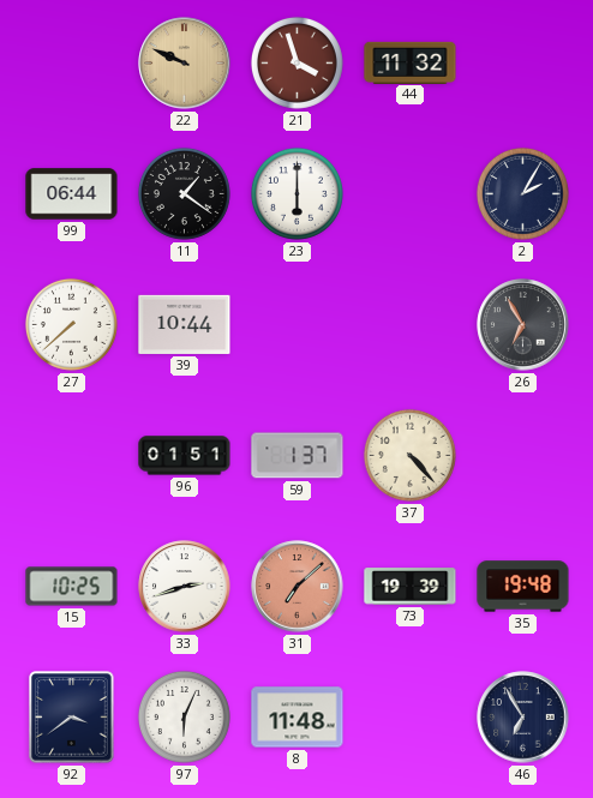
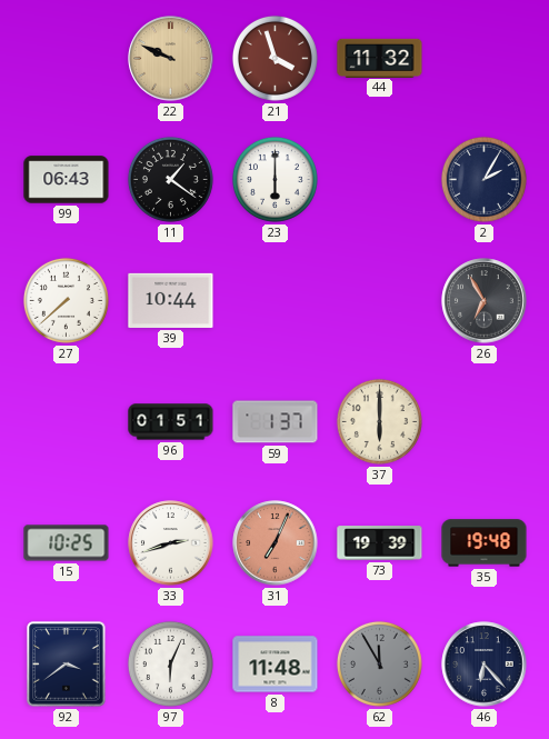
99: 06:44 -> 06:43 (67, 180)
37: 4:23 -> 6:00 (379, 421)
31: 7:08 -> 7:04 (276, 543)
62: none -> 11:55 (379, 663)
46: 6:55 -> 6:23 (485, 665)
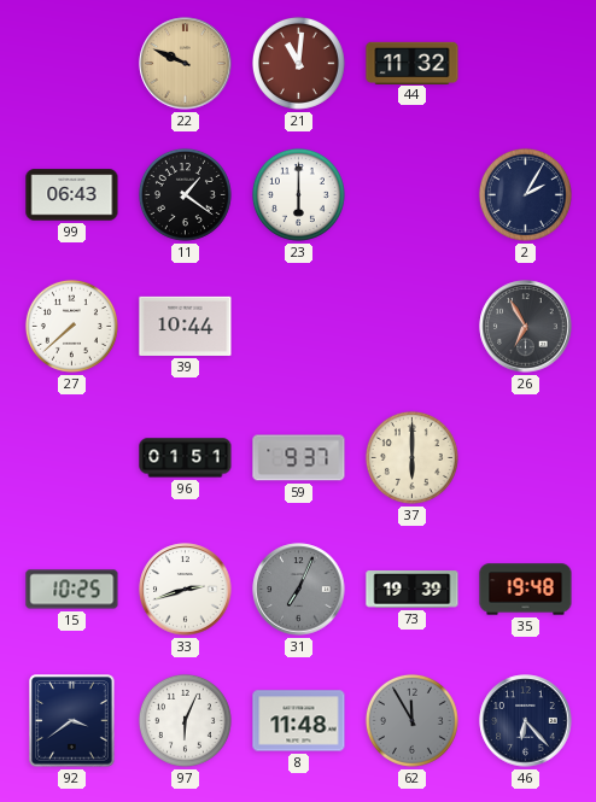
21: 3:57 -> 11:01 (298, 63)
59: 1:37 -> 9:37 (299, 458)
31 dial: salmon -> grey (299, 590)
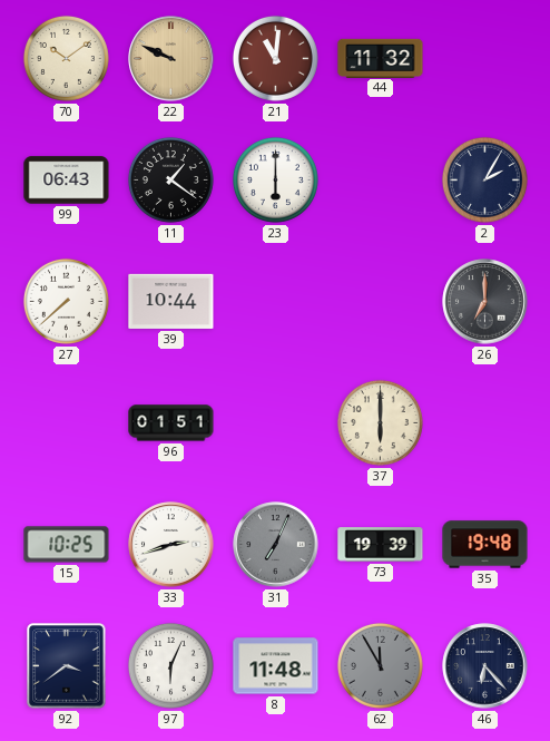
70: none -> 10:09 (66, 58)
26: 6:55 -> 7:00 (485, 302)
59: 9:37 -> none (299, 458)
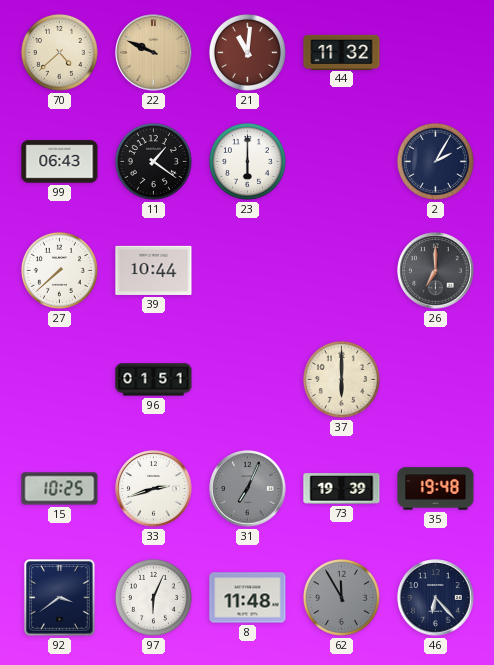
70: 10:09 -> 4:38 (59, 52)
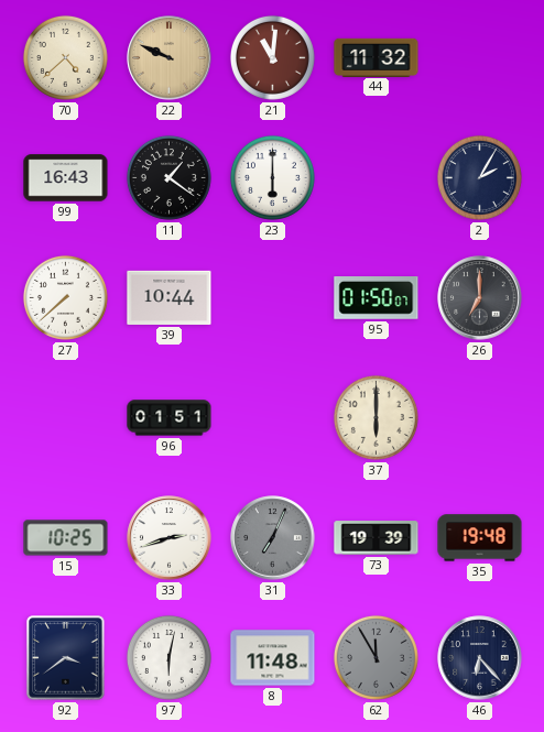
99: 06:43 -> 16:43 (66, 178)
95: none -> 01:50 (377, 298)
97: 6:04 -> 6:02 (168, 657)
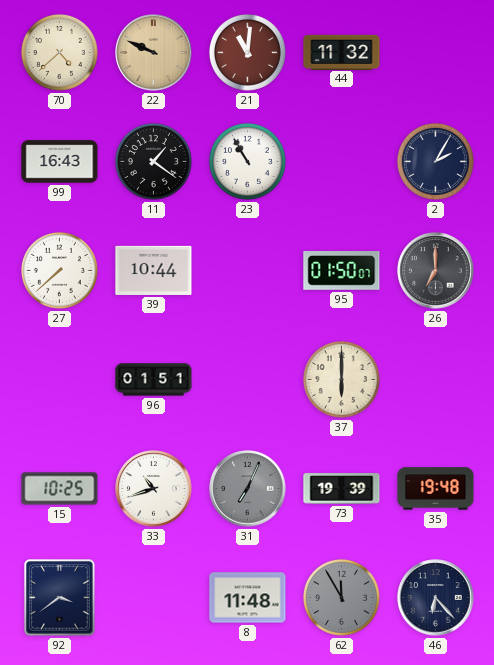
23: 6:00 -> 10:55 (247, 161)
33: 2:42 -> 10:42 (154, 489)
97: 6:02 -> none (168, 657)
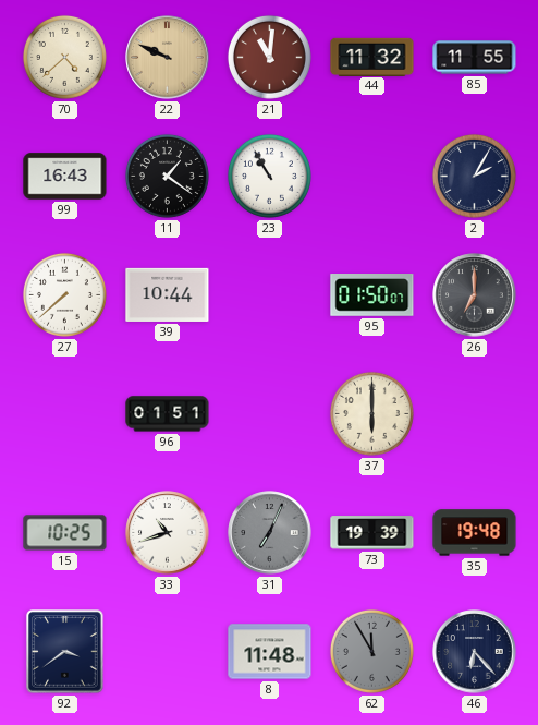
85: none -> 11:55 (475, 58)
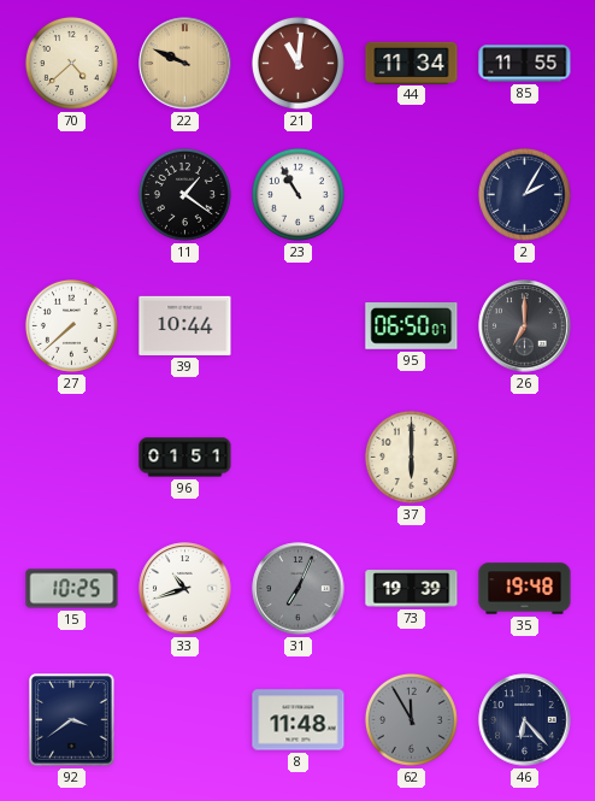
44: 11:32 -> 11:34 (412, 63)
99: 16:43 -> none (65, 177)
95: 01:50 -> 06:50 (412, 326)
